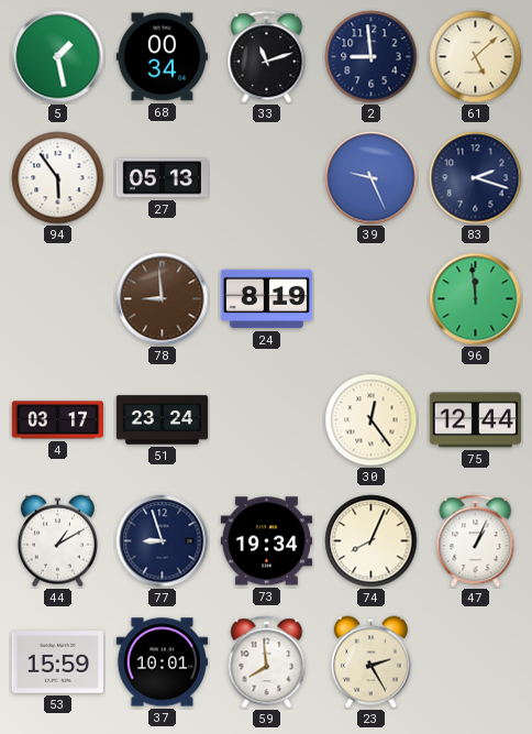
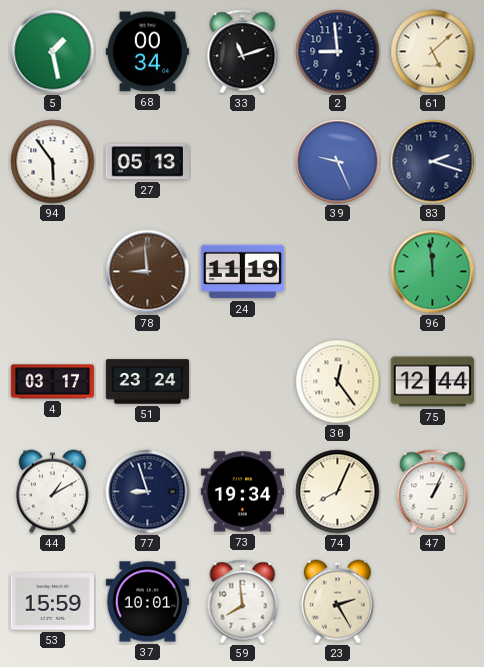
24: 8:19 -> 11:19 (242, 272)
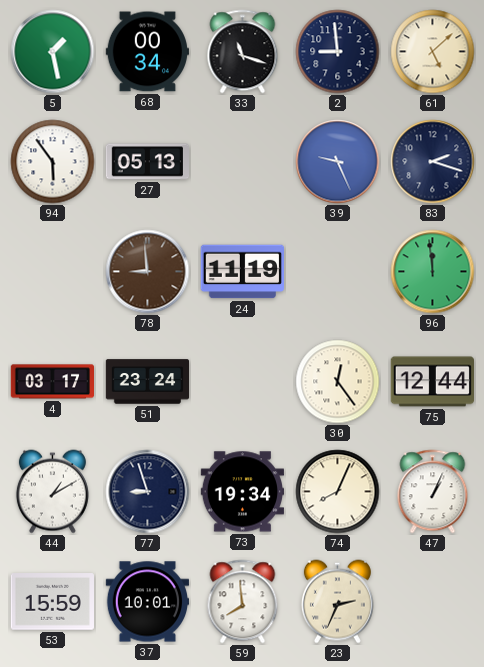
33: 11:12 -> 11:18 (243, 52)
23: 2:25 -> 2:34 (337, 602)
